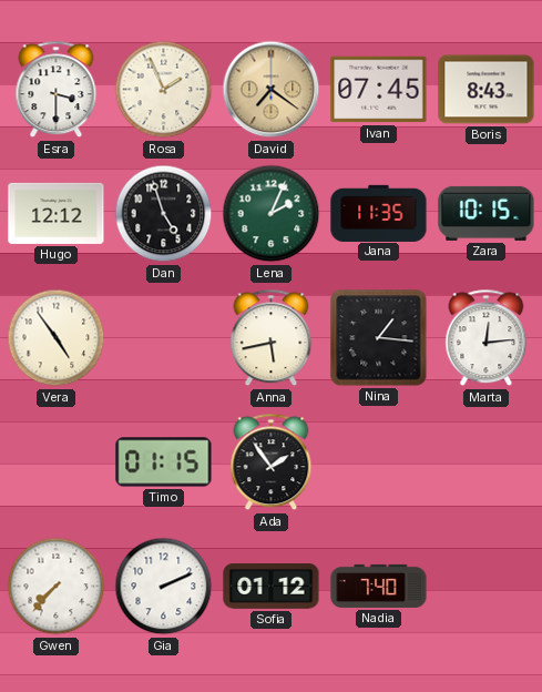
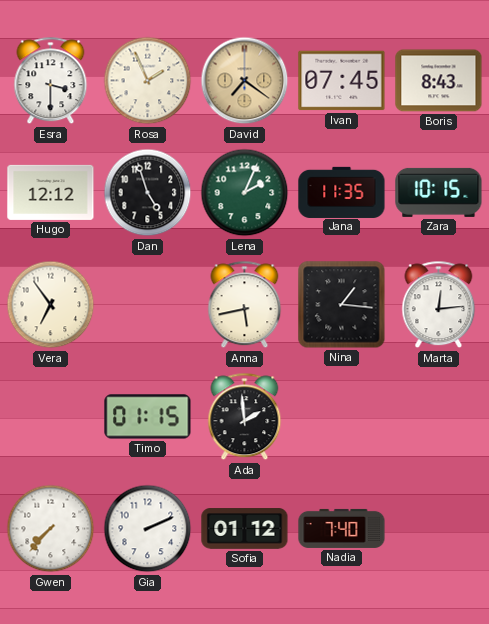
Vera: 4:54 -> 6:54 (51, 305)
Ada: 1:54 -> 1:59 (245, 417)
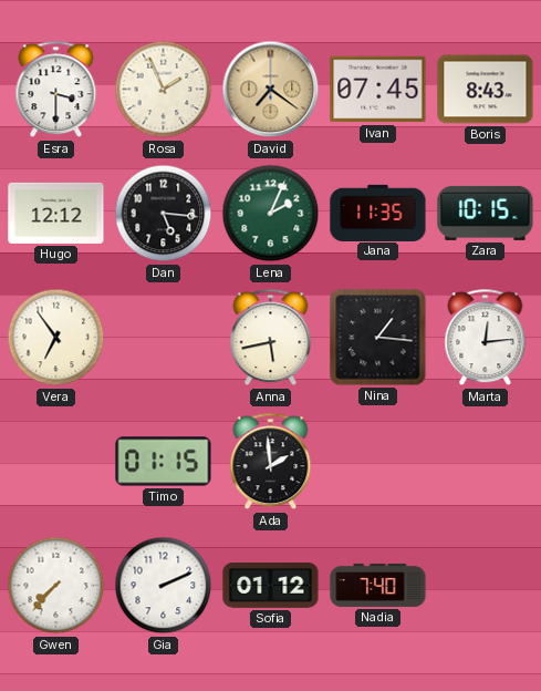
Dan: 4:57 -> 5:16 (164, 214)
